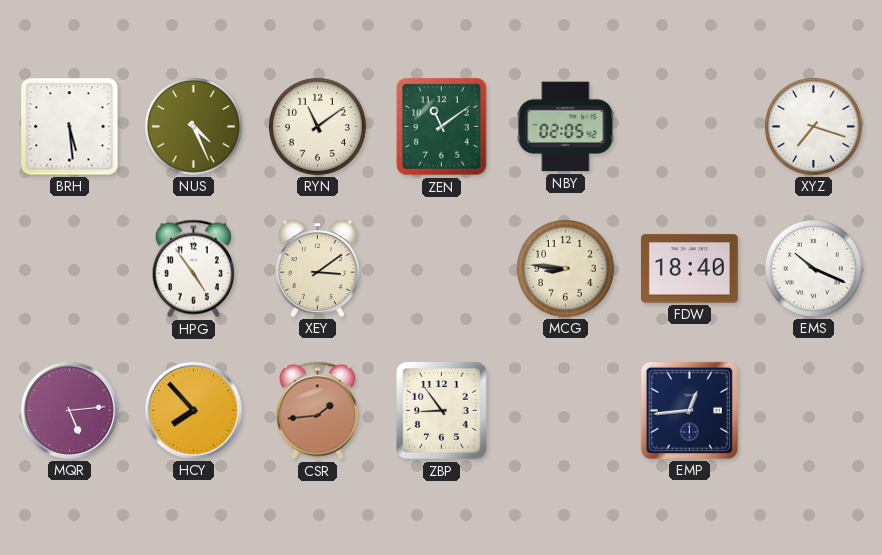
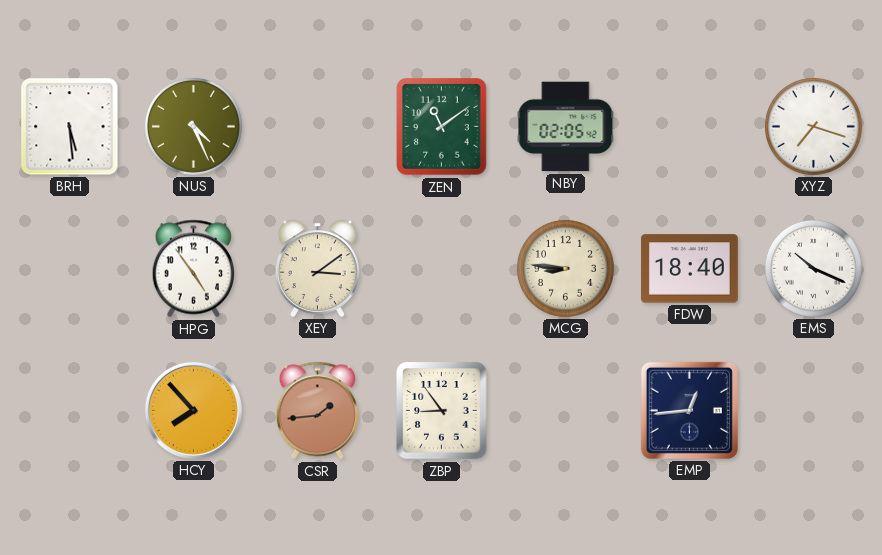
RYN: 11:09 -> none (317, 126)
MQR: 5:14 -> none (69, 410)
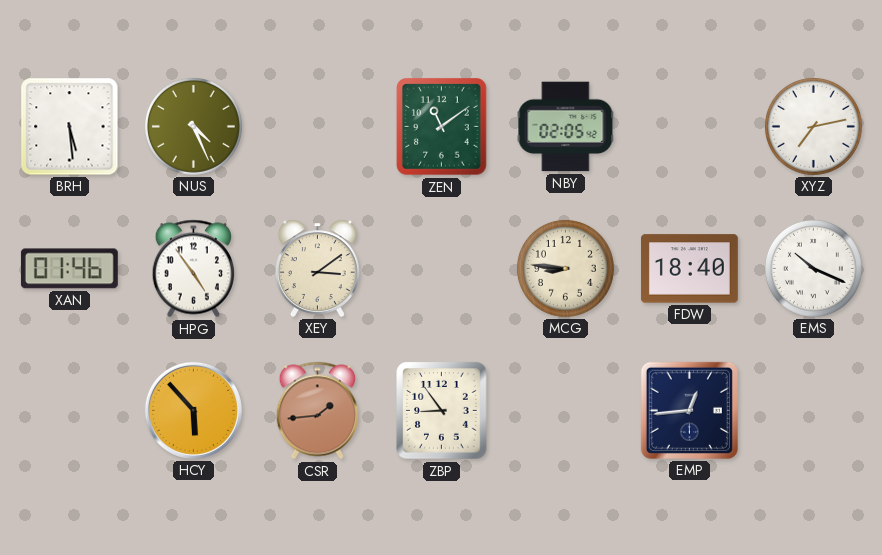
XYZ: 7:18 -> 7:13 (813, 126)
XAN: none -> 01:46 (69, 269)
HCY: 7:53 -> 5:53 (193, 410)
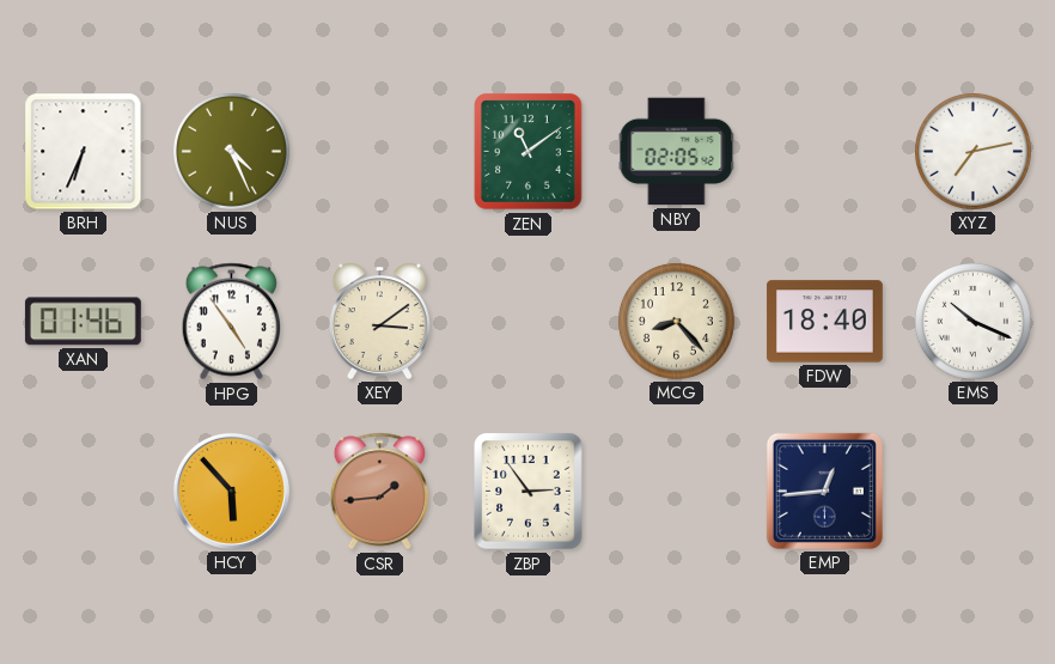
BRH: 5:29 -> 6:34 (84, 152)
MCG: 8:46 -> 8:23 (676, 321)
ZBP: 8:54 -> 2:54 (529, 492)
